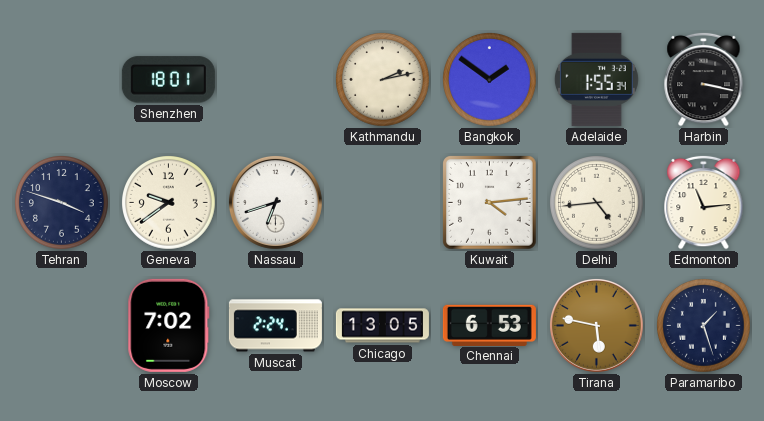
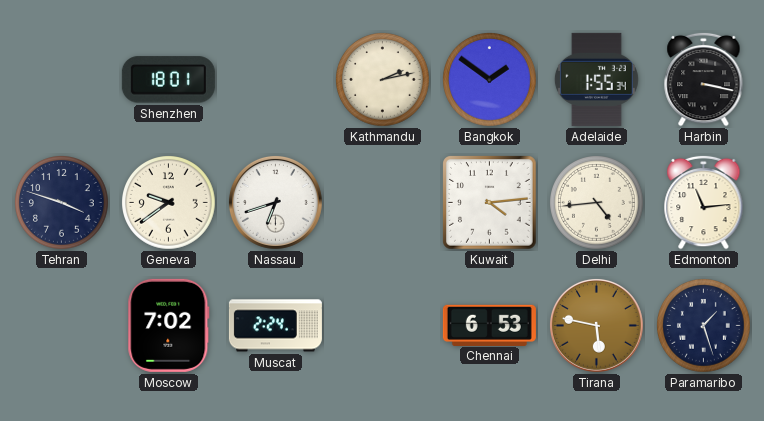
Chicago: 13:05 -> none (382, 326)
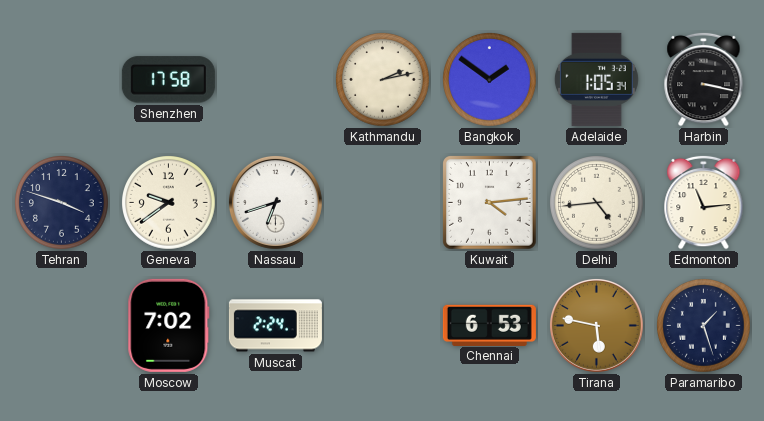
Shenzhen: 18:01 -> 17:58 (168, 80)
Adelaide: 1:55 -> 1:05 (596, 79)
